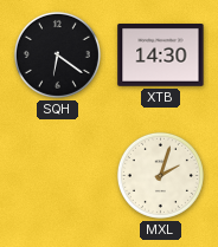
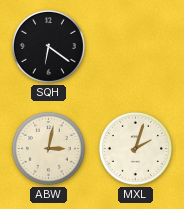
XTB: 14:30 -> none (161, 56)
ABW: none -> 3:02 (48, 148)
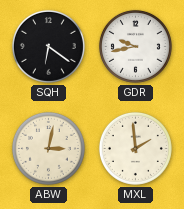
GDR: none -> 9:43 (135, 46)
MXL: 2:03 -> 1:59 (135, 148)
